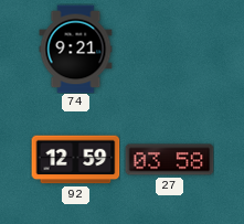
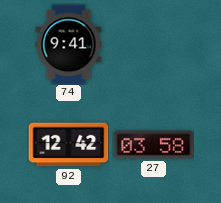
74: 9:21 -> 9:41 (69, 44)
92: 12:59 -> 12:42 (68, 145)
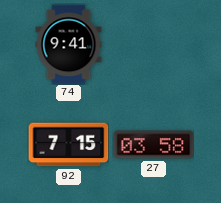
92: 12:42 -> 7:15 (68, 145)
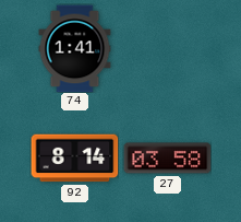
74: 9:41 -> 1:41 (75, 48)
92: 7:15 -> 8:14 (74, 159)
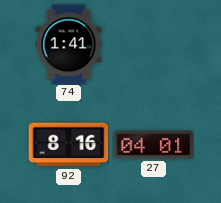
92: 8:14 -> 8:16 (68, 145)
27: 03:58 -> 04:01 (153, 145)
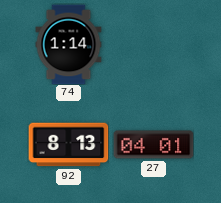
74: 1:41 -> 1:14 (69, 44)
92: 8:16 -> 8:13 (68, 145)
